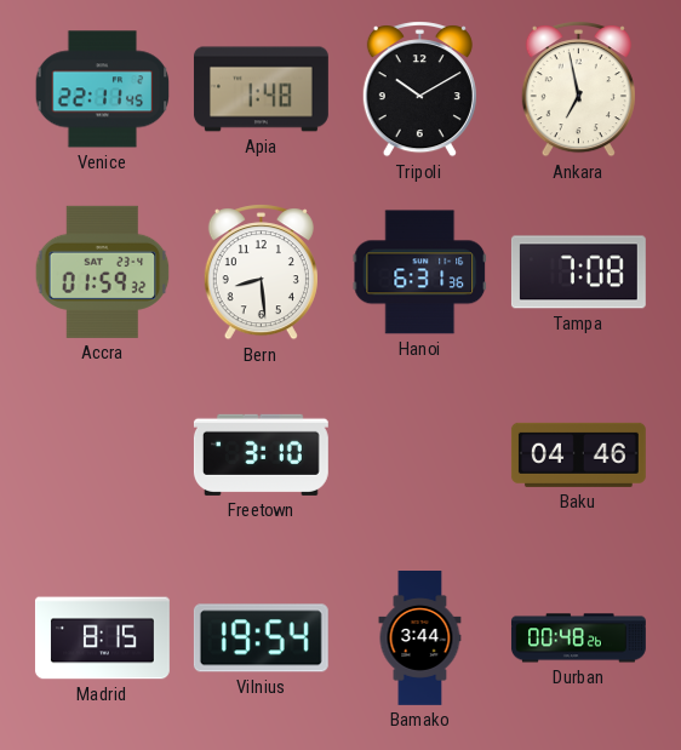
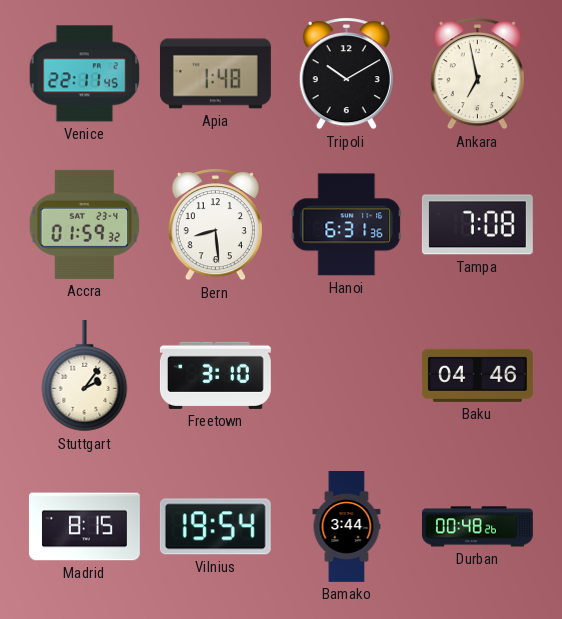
Stuttgart: none -> 2:06 (85, 376)
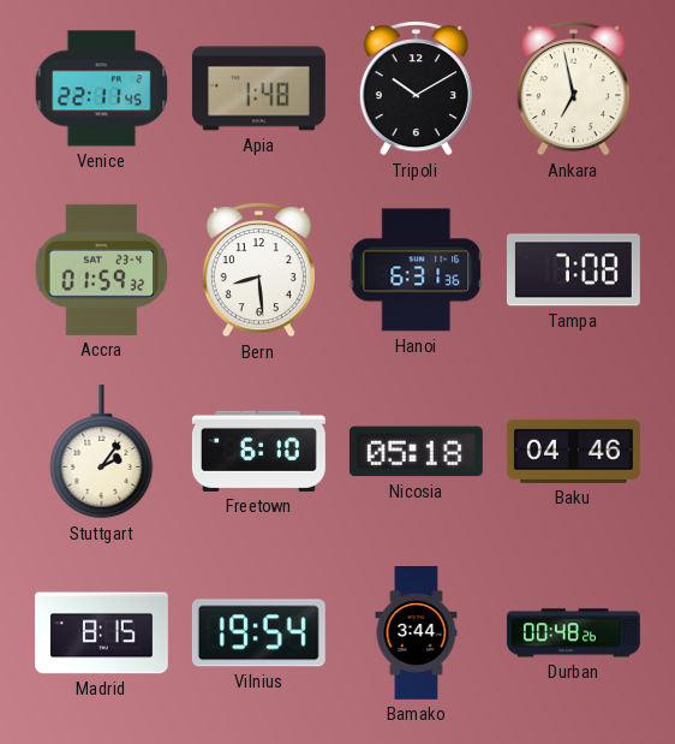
Freetown: 3:10 -> 6:10 (258, 451)
Nicosia: none -> 05:18 (416, 452)
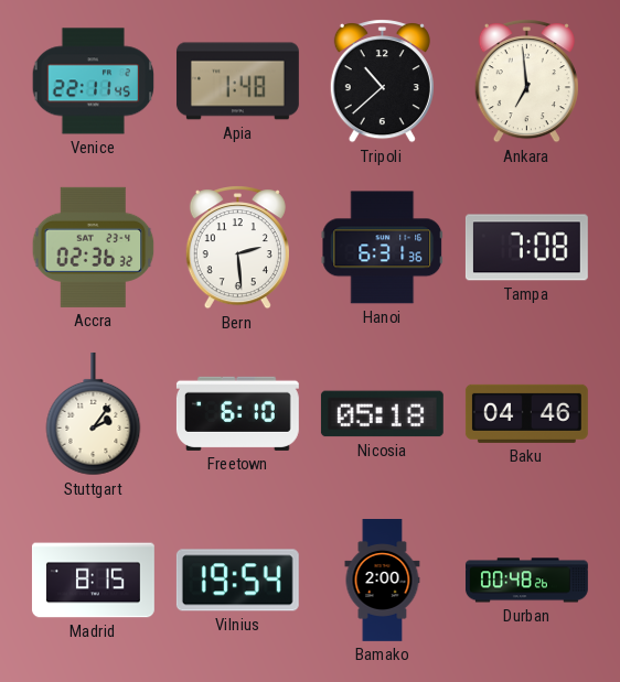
Tripoli: 10:10 -> 10:38 (382, 82)
Ankara: 6:58 -> 6:59 (526, 82)
Accra: 01:59 -> 02:36 (94, 247)
Bern: 8:29 -> 2:29 (237, 248)
Bamako: 3:44 -> 2:00 (383, 581)
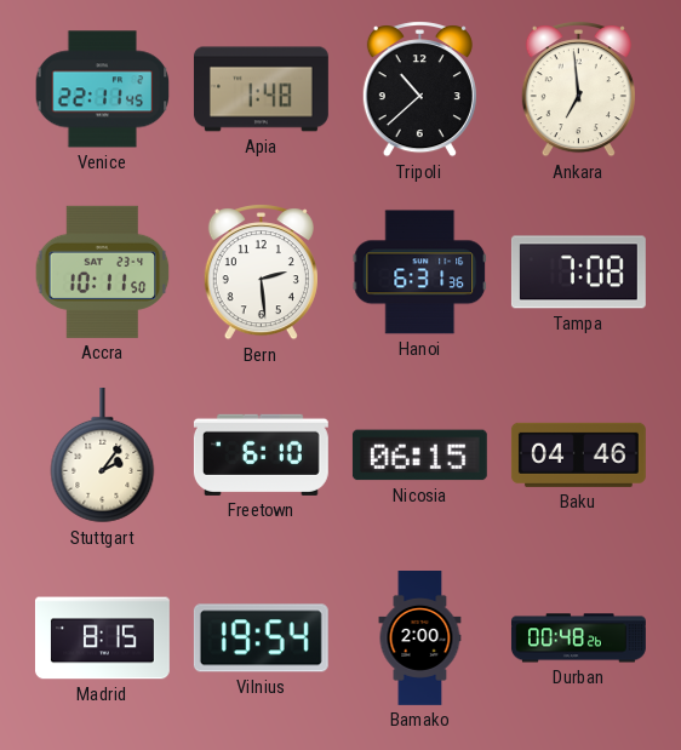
Accra: 02:36 -> 10:11 (103, 271)
Nicosia: 05:18 -> 06:15 (419, 456)
